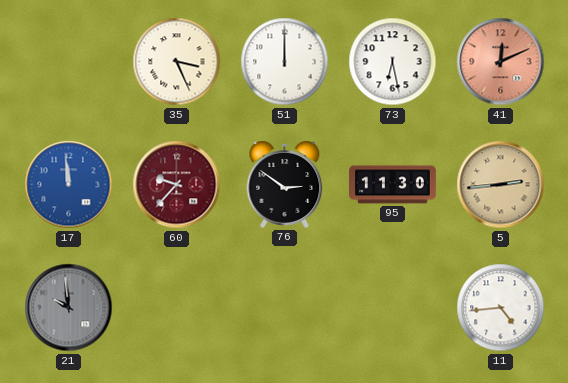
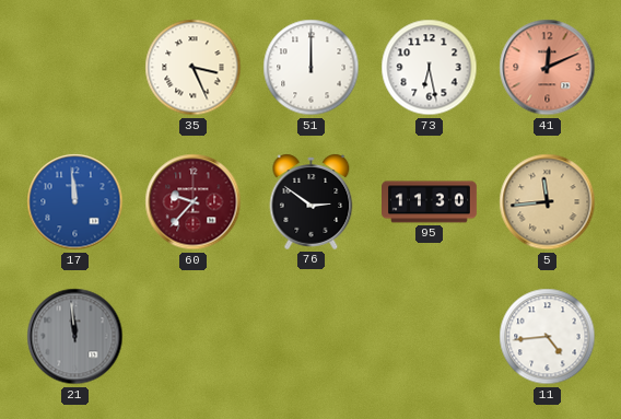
5: 2:44 -> 11:44 (548, 202)
21: 9:59 -> 11:59 (75, 337)
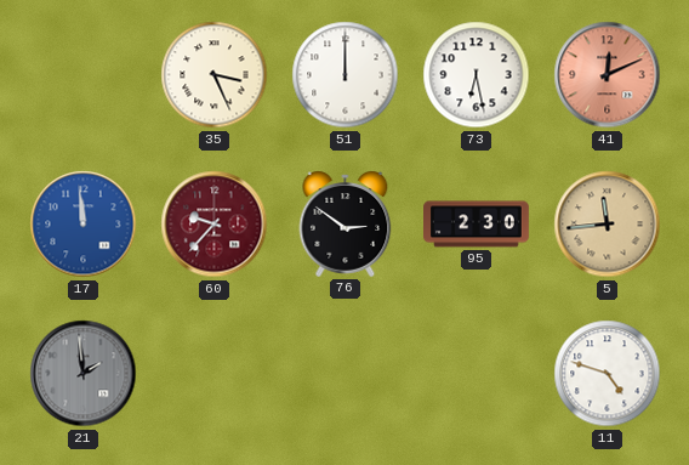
95: 11:30 -> 2:30 (477, 225)
21: 11:59 -> 1:59 (84, 374)
11: 4:44 -> 4:48 (608, 374)
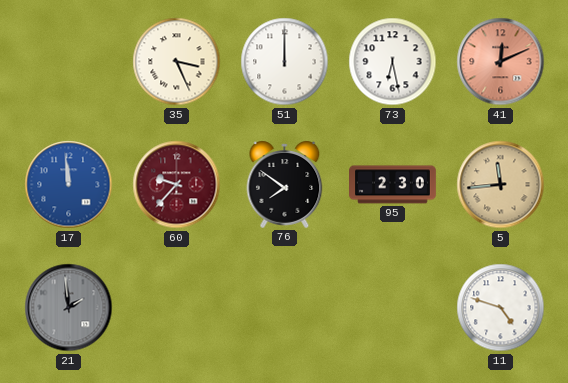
76: 2:51 -> 7:51 (285, 184)
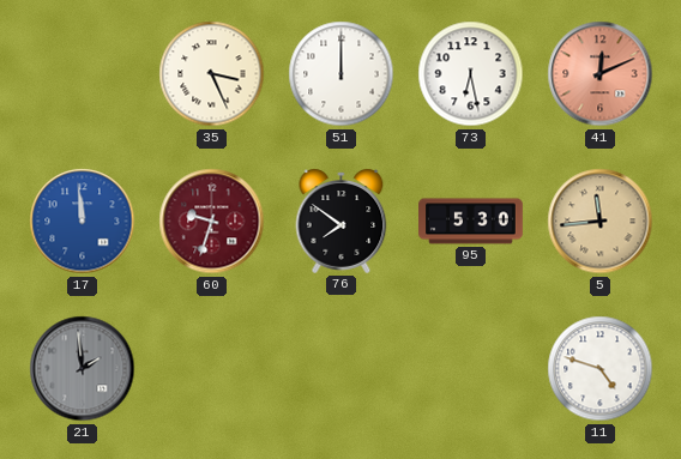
60: 9:37 -> 9:33 (212, 222)
95: 2:30 -> 5:30 (471, 222)
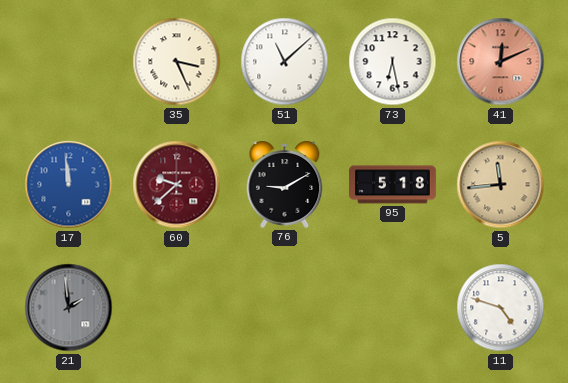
51: 12:00 -> 11:08 (285, 62)
60: 9:33 -> 9:38 (177, 185)
76: 7:51 -> 9:10 (285, 184)
95: 5:30 -> 5:18 (393, 185)
